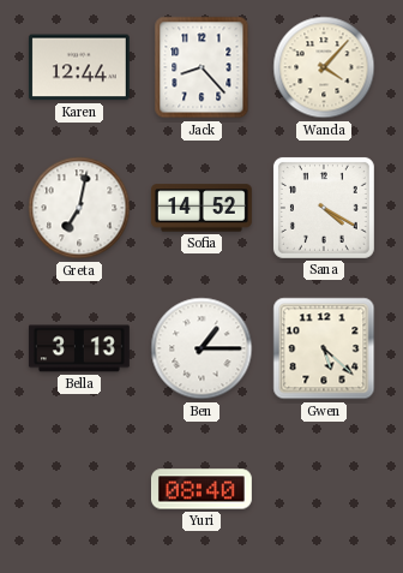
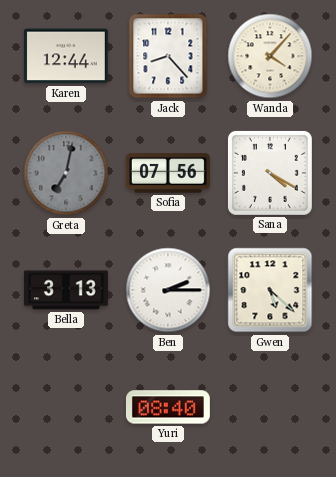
Greta dial: white -> grey (66, 173)
Sofia: 14:52 -> 07:56 (168, 173)
Ben: 1:15 -> 2:15 (168, 290)
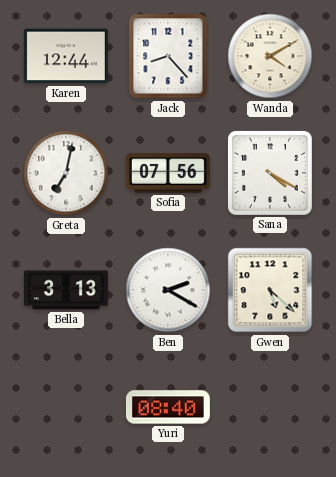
Wanda: 4:07 -> 4:10 (270, 56)
Greta dial: grey -> white (66, 173)
Ben: 2:15 -> 2:20 (168, 290)
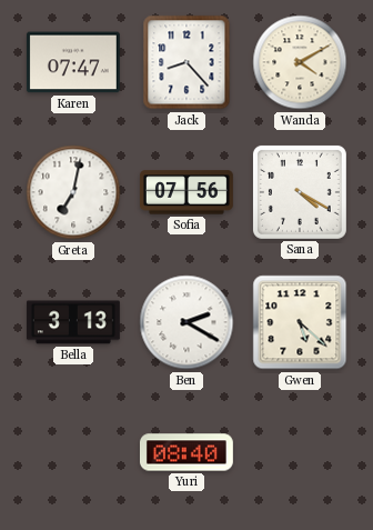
Karen: 12:44 -> 07:47 (73, 62)
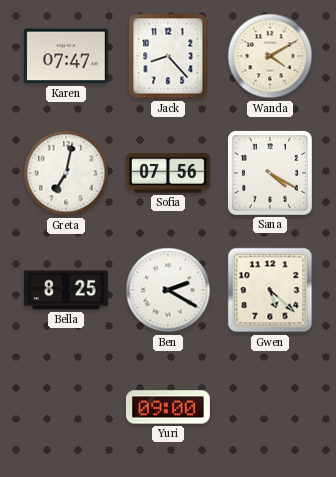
Bella: 3:13 -> 8:25 (66, 290)
Yuri: 08:40 -> 09:00 (168, 407)
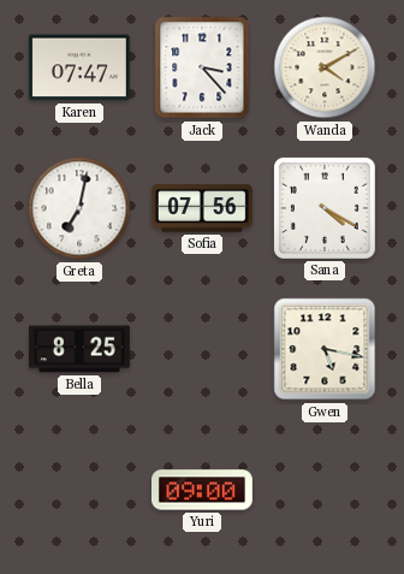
Jack: 8:23 -> 3:23 (202, 67)
Ben: 2:20 -> none (168, 290)
Gwen: 5:22 -> 5:17 (325, 349)
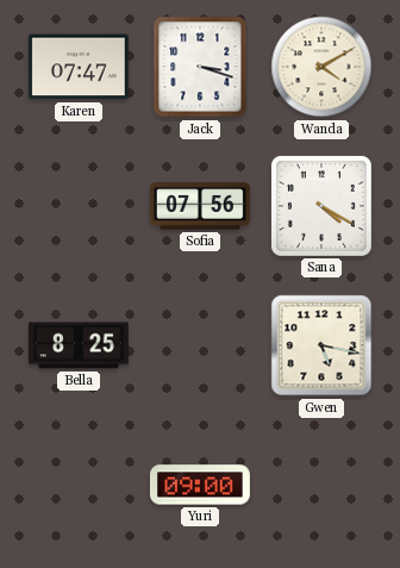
Jack: 3:23 -> 3:18 (200, 67)
Greta: 7:02 -> none (79, 208)
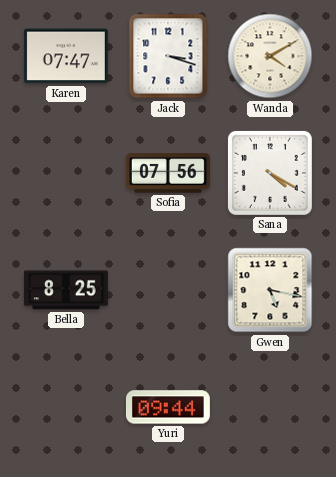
Yuri: 09:00 -> 09:44 (168, 407)
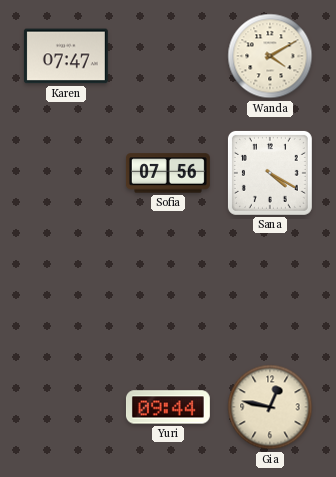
Jack: 3:18 -> none (168, 56)
Bella: 8:25 -> none (66, 290)
Gwen: 5:17 -> none (270, 290)
Gia: none -> 12:47 (270, 407)
